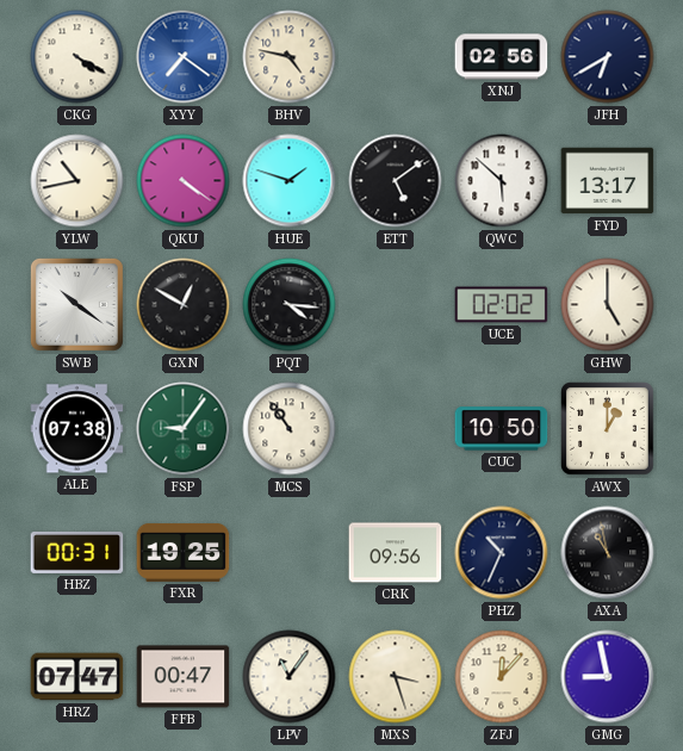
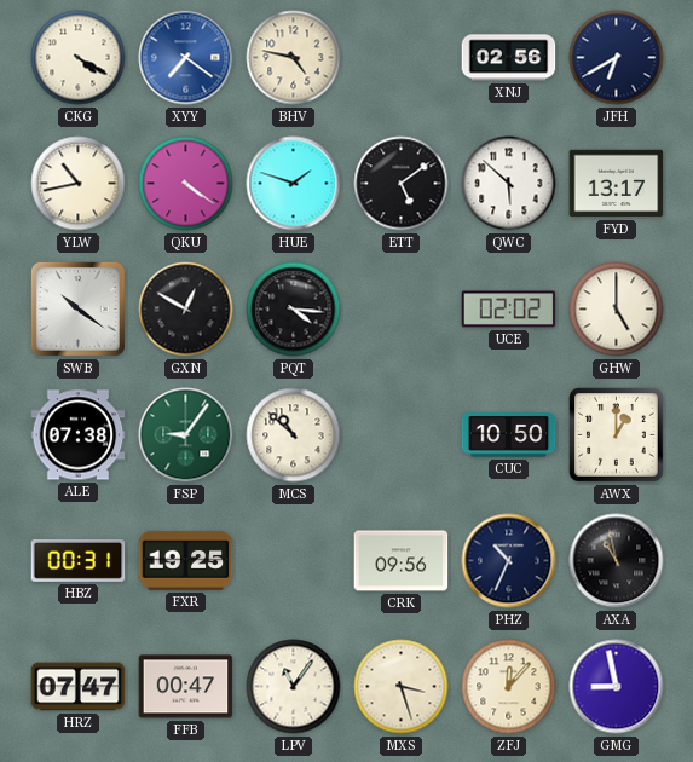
MCS: 10:54 -> 10:52 (294, 435)
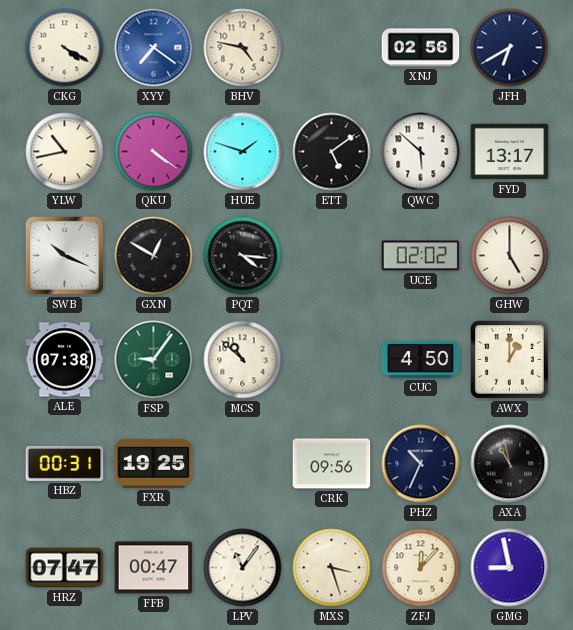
SWB: 10:21 -> 10:19 (64, 255)
CUC: 10:50 -> 4:50 (421, 360)
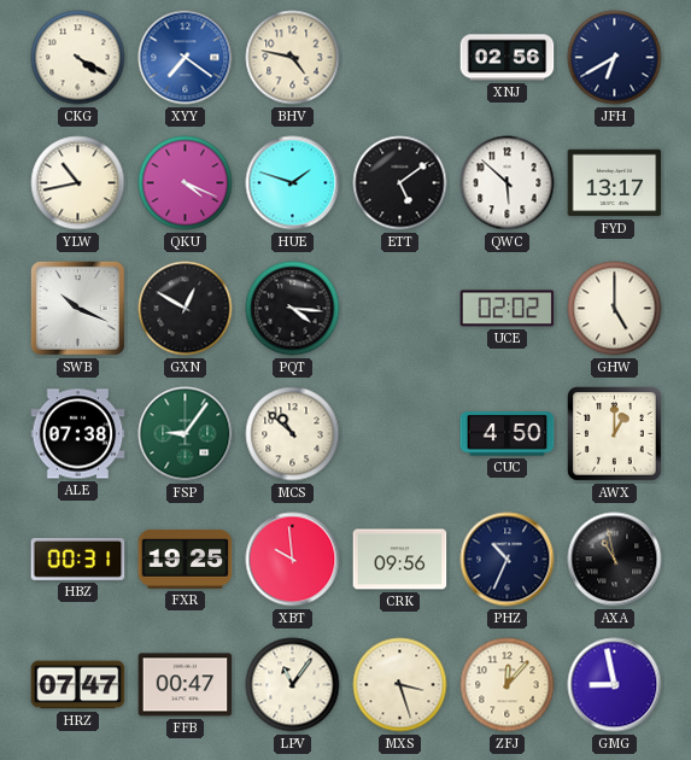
QKU: 4:21 -> 4:19 (186, 183)
XBT: none -> 9:59 (293, 560)
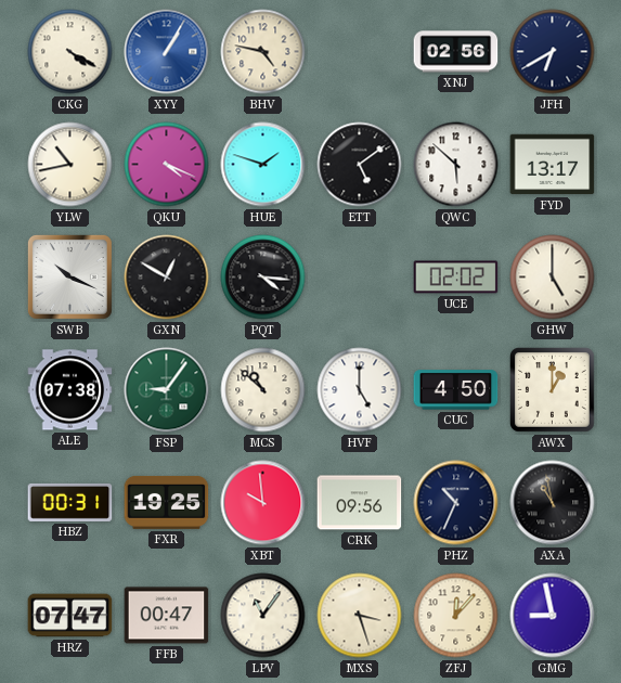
XYY: 7:21 -> 1:05 (167, 52)
HVF: none -> 5:00 (360, 390)
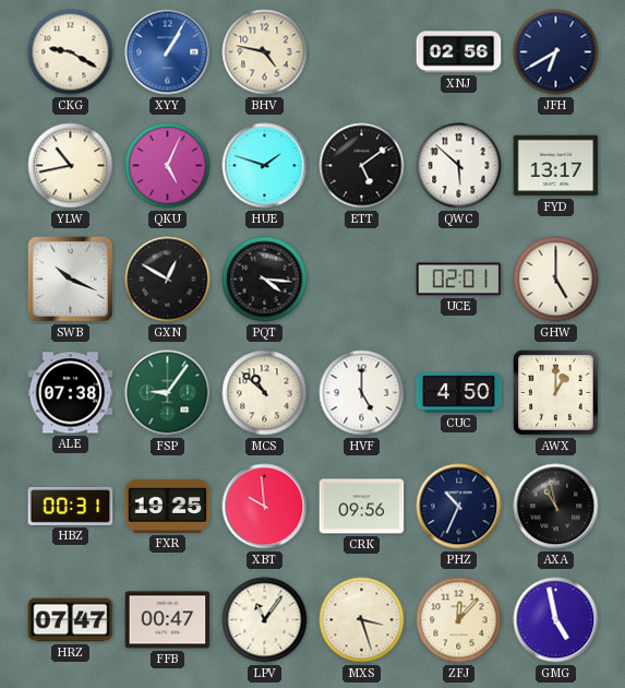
CKG: 4:20 -> 9:20 (71, 52)
QKU: 4:19 -> 5:04 (168, 166)
UCE: 02:02 -> 02:01 (459, 280)
GMG: 8:58 -> 4:58 (556, 620)
